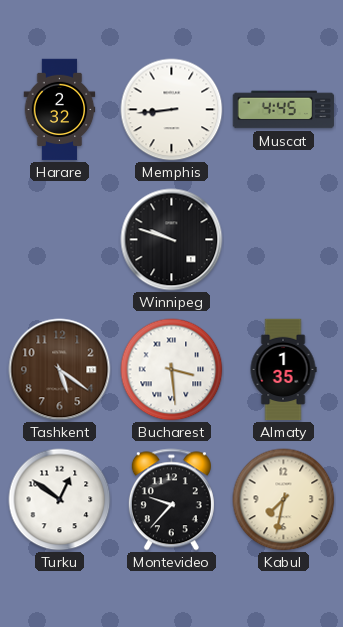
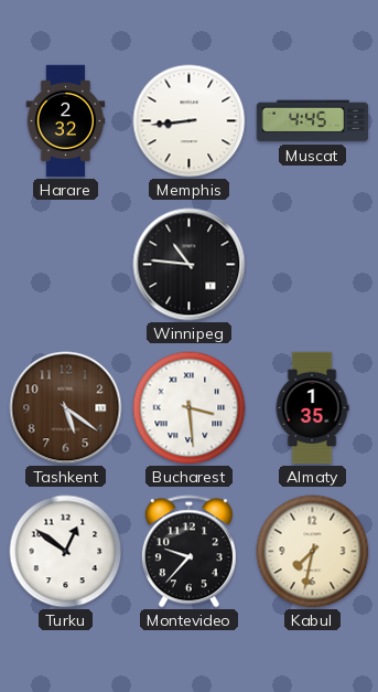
Winnipeg: 9:48 -> 10:46 (190, 265)
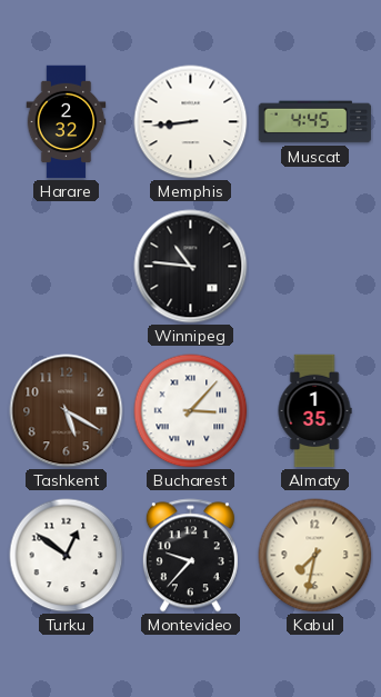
Tashkent: 5:21 -> 5:20 (67, 411)
Bucharest: 3:29 -> 3:07 (191, 411)
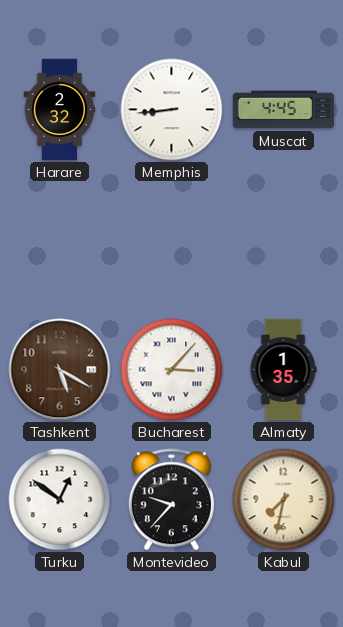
Winnipeg: 10:46 -> none (191, 267)
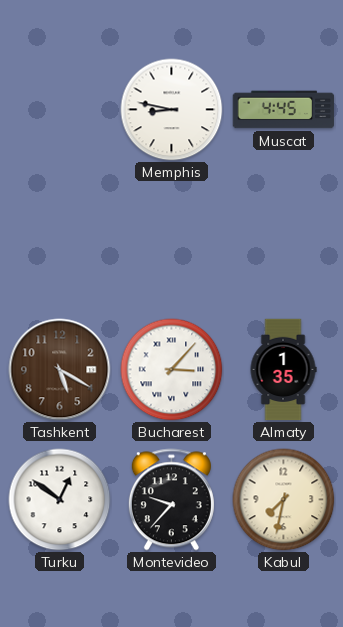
Harare: 2:32 -> none (60, 110)
Memphis: 8:44 -> 8:47 (172, 110)
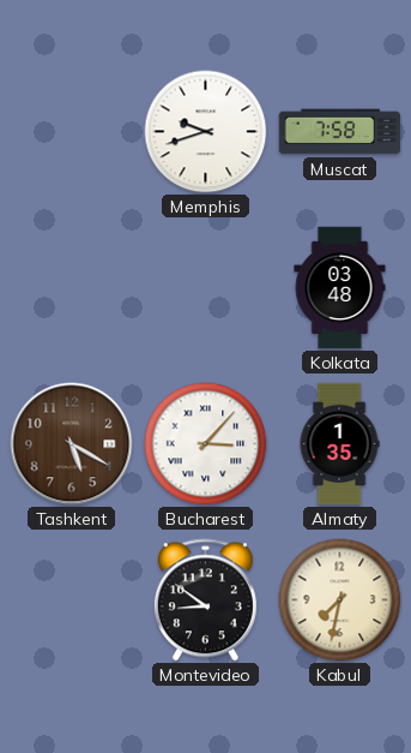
Memphis: 8:47 -> 9:42 (206, 132)
Muscat: 4:45 -> 7:58 (340, 132)
Kolkata: none -> 03:48 (340, 288)
Turku: 12:51 -> none (60, 500)
Montevideo: 9:37 -> 8:51 (205, 600)
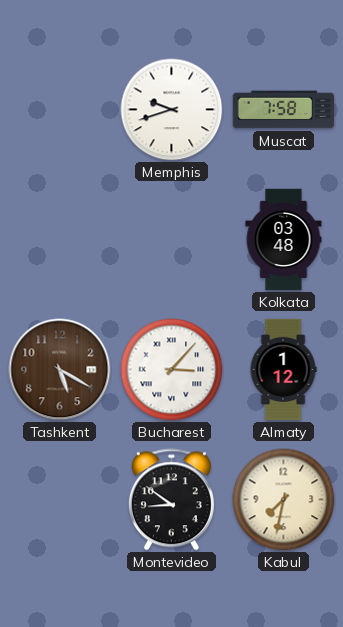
Almaty: 1:35 -> 1:12 (283, 370)
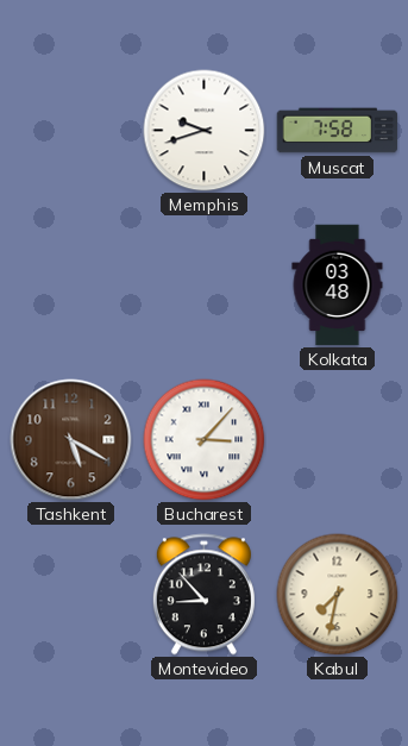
Almaty: 1:12 -> none (283, 370)
Montevideo: 8:51 -> 8:53 (203, 595)
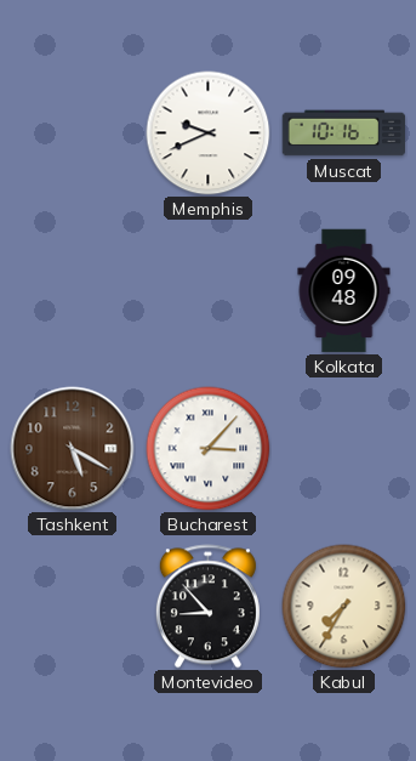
Memphis: 9:42 -> 9:41 (209, 134)
Muscat: 7:58 -> 10:16 (344, 134)
Kolkata: 03:48 -> 09:48 (344, 291)
Kabul: 7:32 -> 7:35 (344, 607)
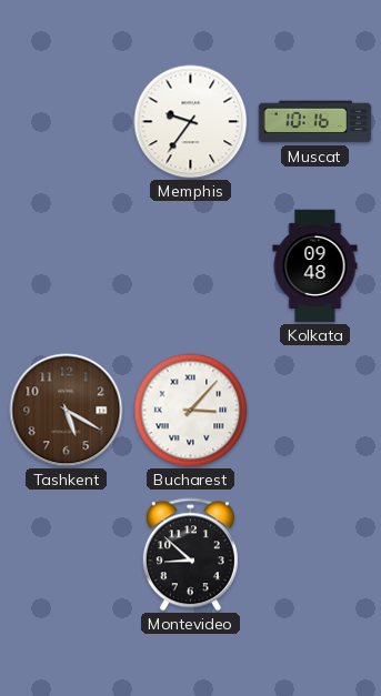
Memphis: 9:41 -> 9:36 (191, 122)
Montevideo: 8:53 -> 8:52 (190, 555)
Kabul: 7:35 -> none (344, 607)
